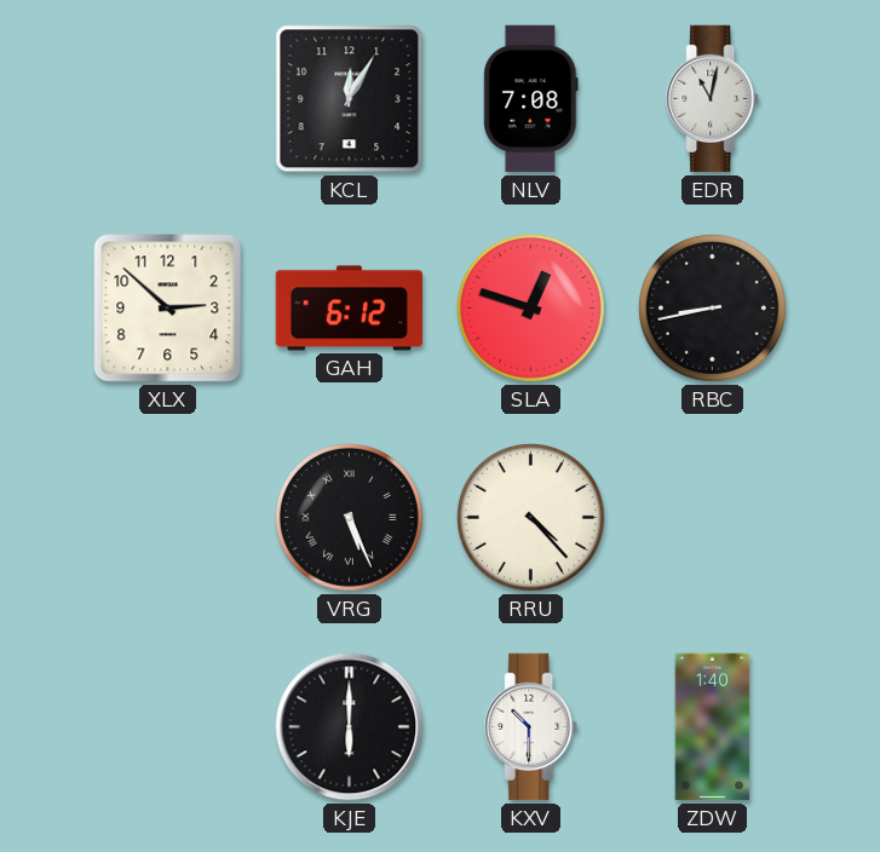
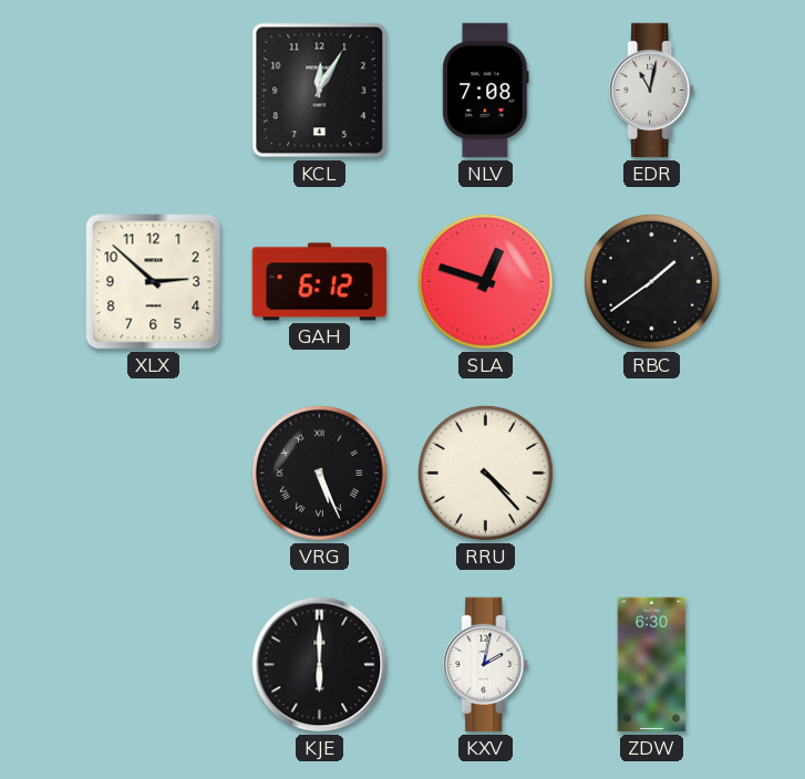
RBC: 8:43 -> 1:39 (651, 281)
KXV: 10:30 -> 2:02 (486, 665)
ZDW: 1:40 -> 6:30 (652, 665)
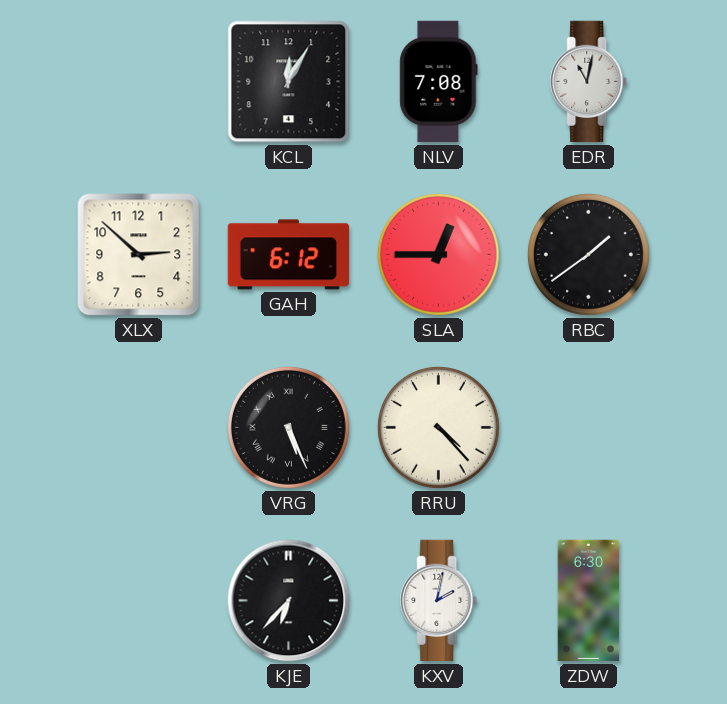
SLA: 12:48 -> 12:45 (438, 254)
KJE: 6:00 -> 6:37 (289, 601)
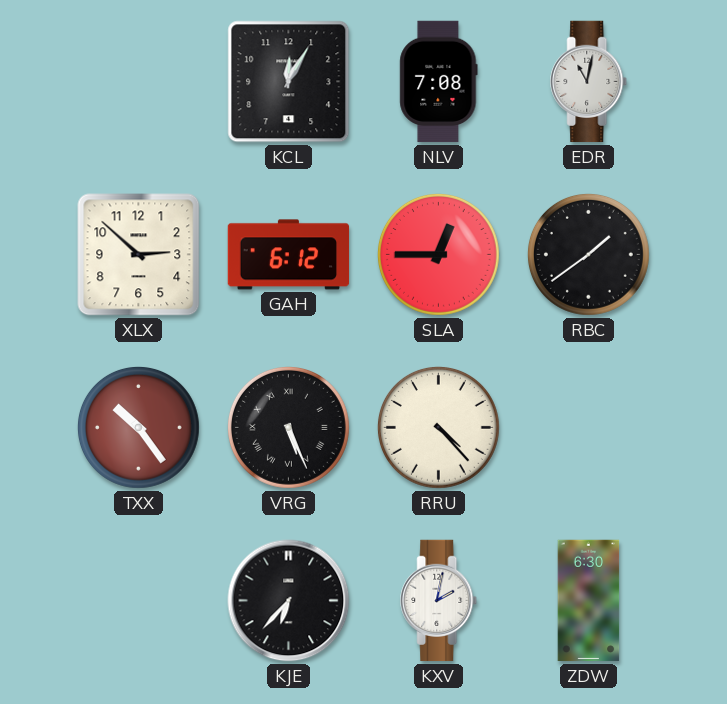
TXX: none -> 10:24 (138, 427)
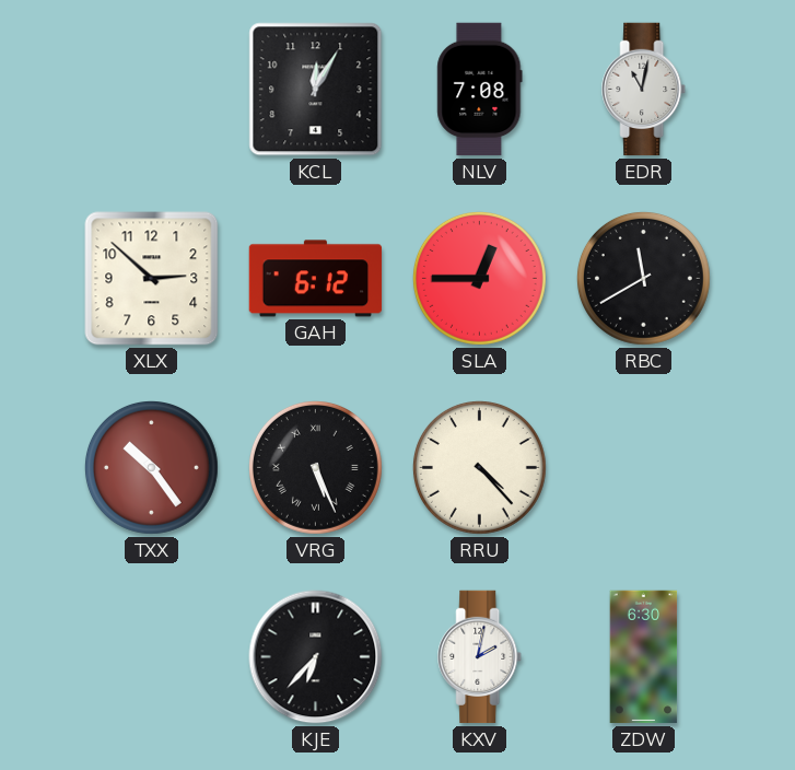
RBC: 1:39 -> 11:40 (643, 278)
